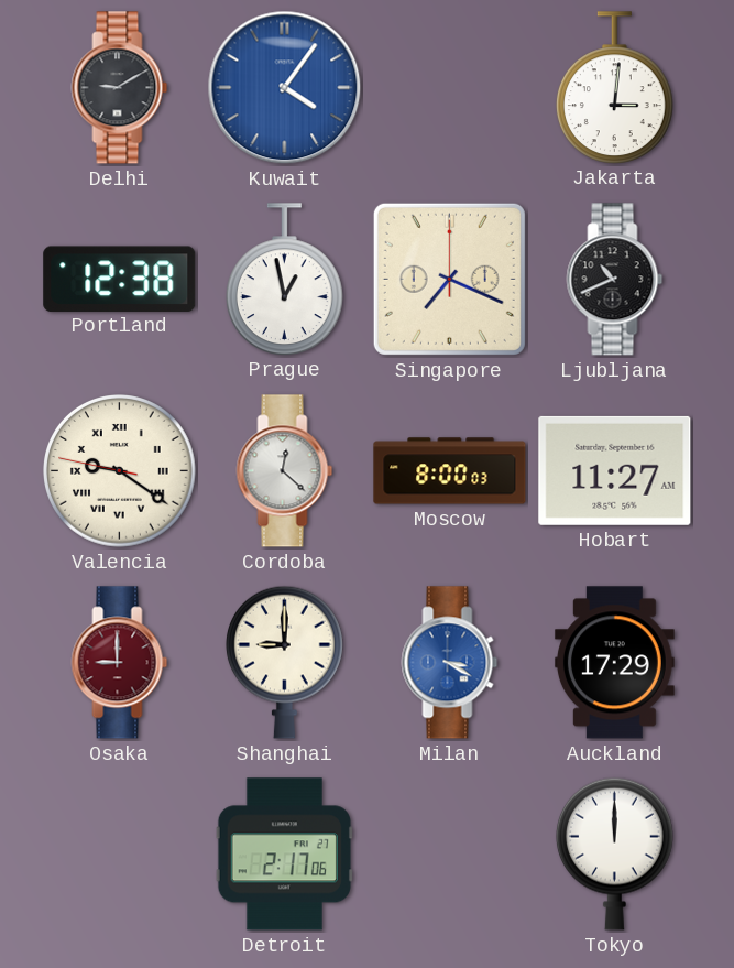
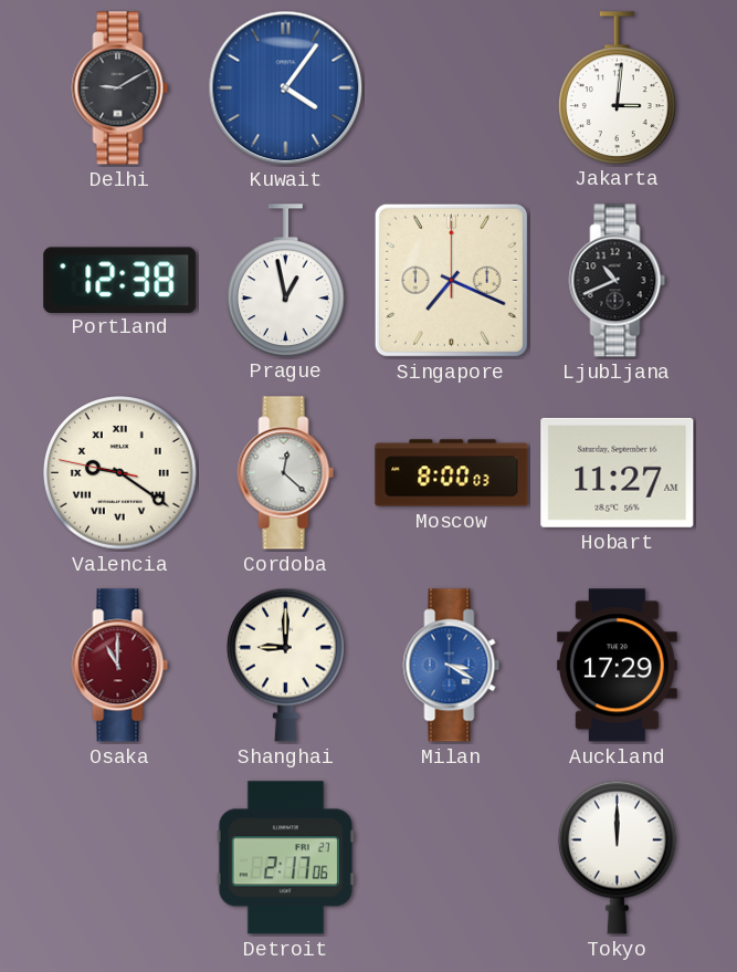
Osaka: 9:00 -> 11:00 (120, 666)
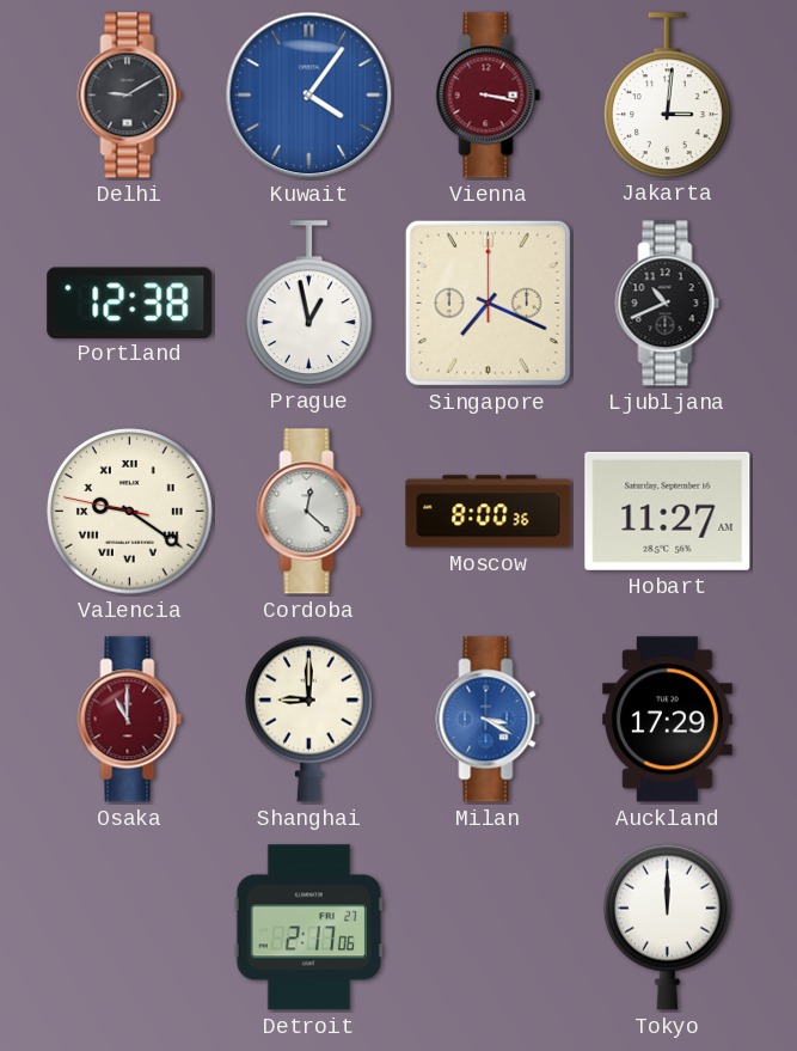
Vienna: none -> 3:17 (489, 96)
Moscow: 8:00:03 -> 8:00:36 (489, 512)
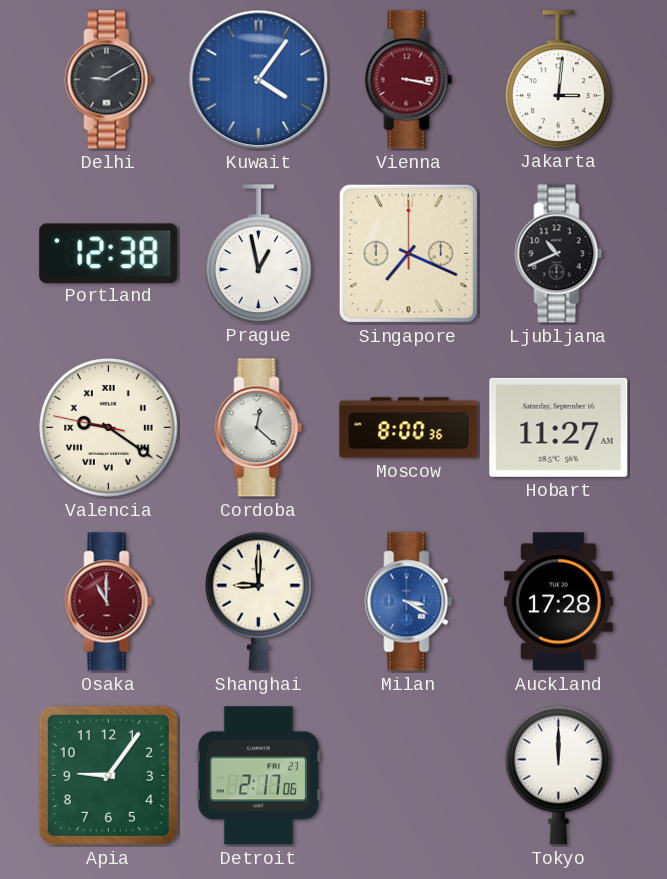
Auckland: 17:29 -> 17:28 (558, 602)
Apia: none -> 9:06 (108, 775)
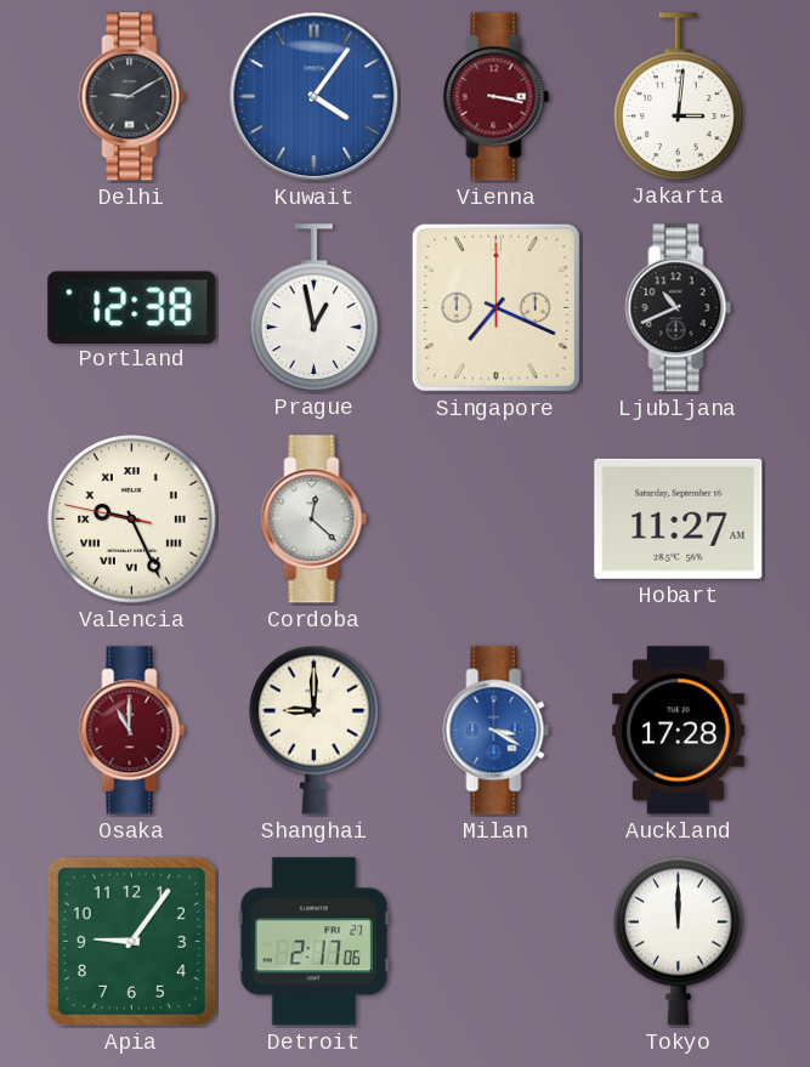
Valencia: 9:20 -> 9:25 (132, 520)
Moscow: 8:00 -> none (409, 428)
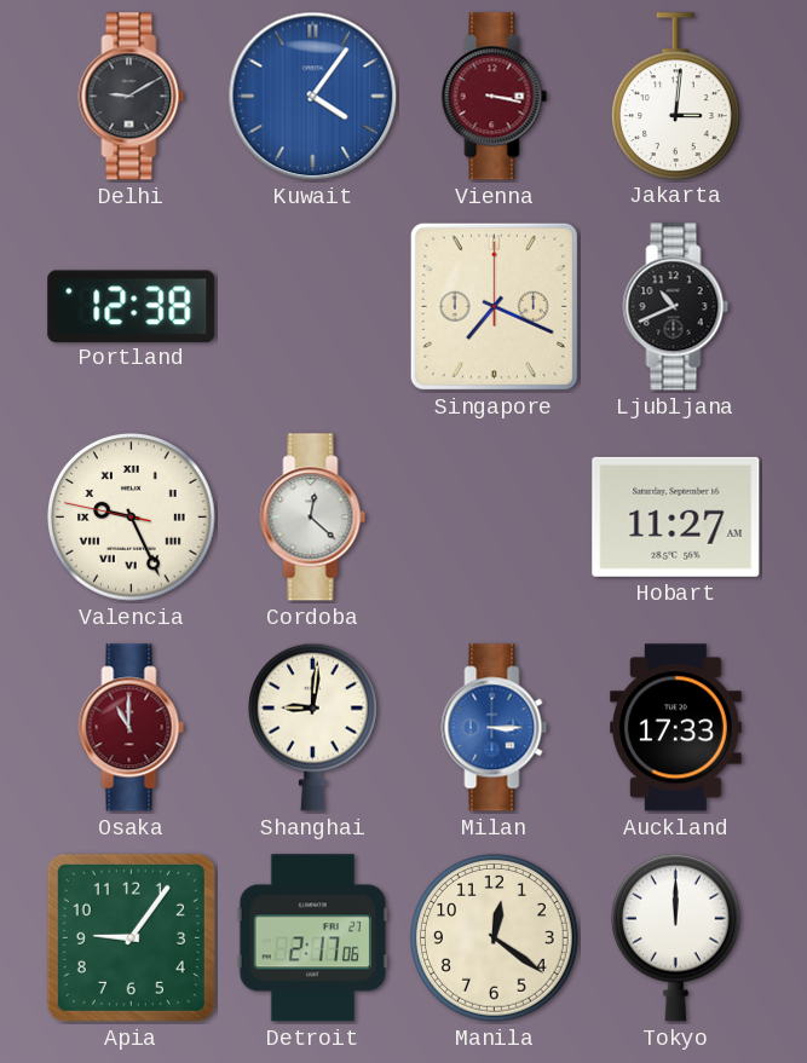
Prague: 12:58 -> none (313, 307)
Shanghai: 9:00 -> 9:01 (312, 727)
Milan: 3:20 -> 3:15 (495, 728)
Auckland: 17:28 -> 17:33 (675, 728)
Manila: none -> 12:21 (495, 938)
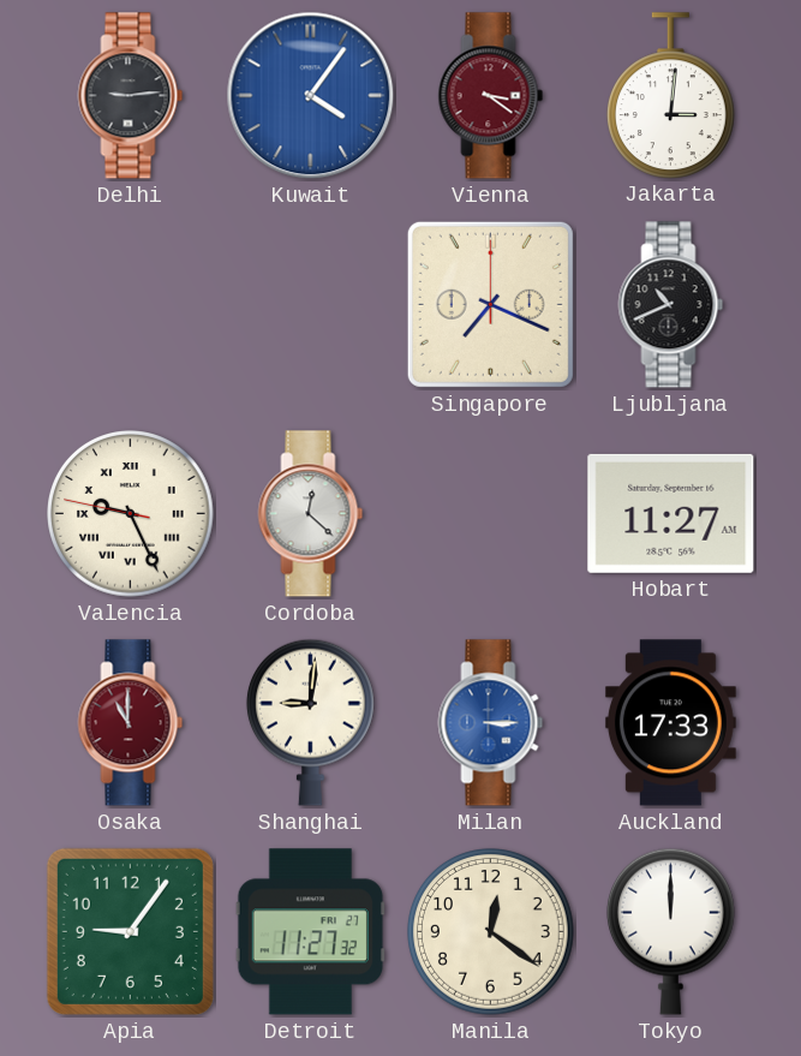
Delhi: 9:10 -> 9:14 (131, 96)
Vienna: 3:17 -> 3:21 (491, 96)
Portland: 12:38 -> none (132, 306)
Detroit: 2:17 -> 11:27 (310, 932)
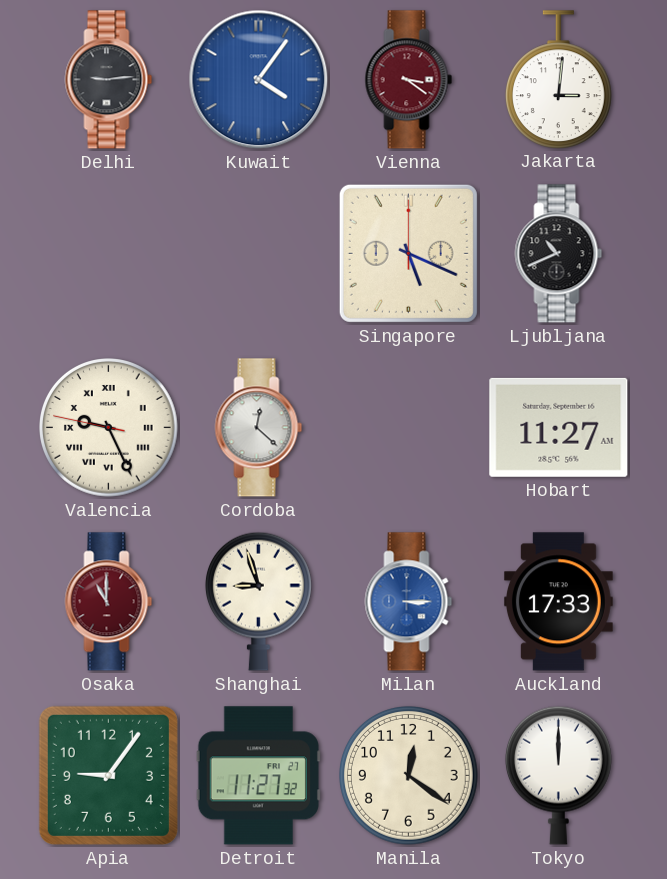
Singapore: 7:19 -> 5:19 (408, 253)
Shanghai: 9:01 -> 8:57 (258, 601)
